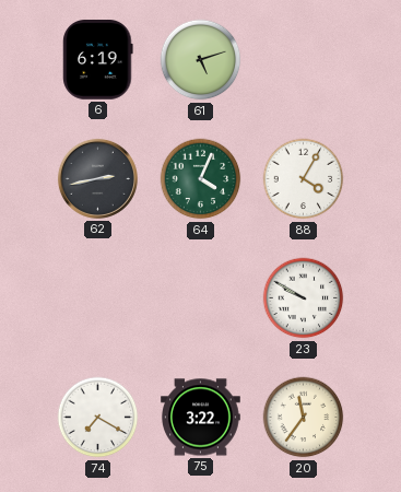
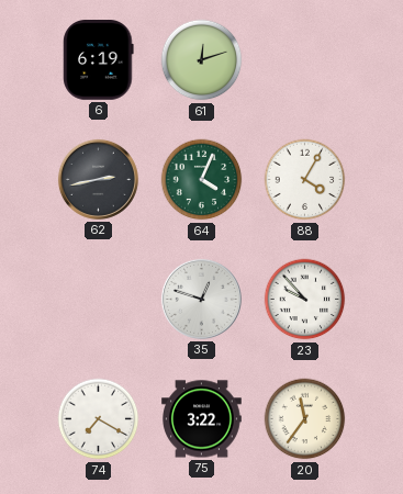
61: 5:12 -> 12:12 (202, 60)
35: none -> 12:48 (201, 299)
23: 9:50 -> 9:53 (305, 300)
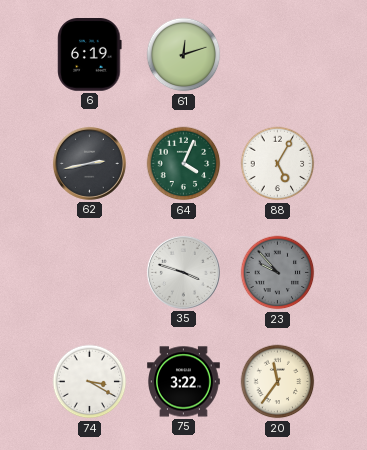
88: 4:05 -> 5:05 (278, 164)
35: 12:48 -> 3:48 (183, 272)
23 dial: white -> grey (278, 273)
74: 7:20 -> 3:20 (90, 382)
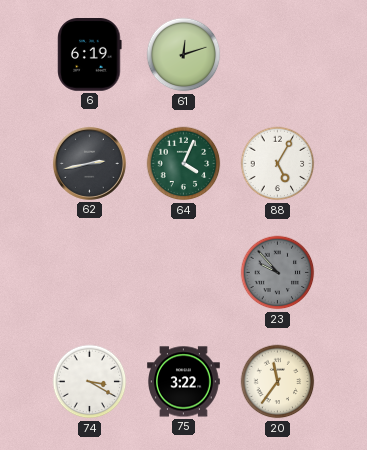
35: 3:48 -> none (183, 272)
